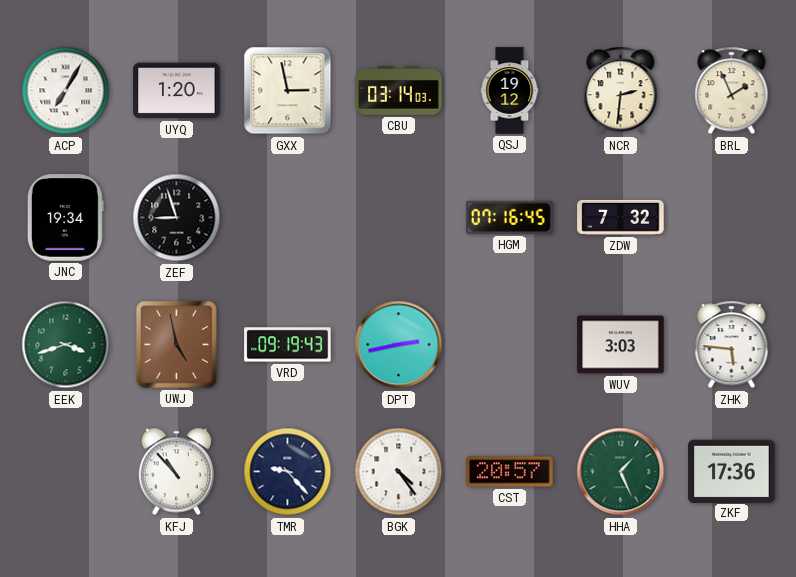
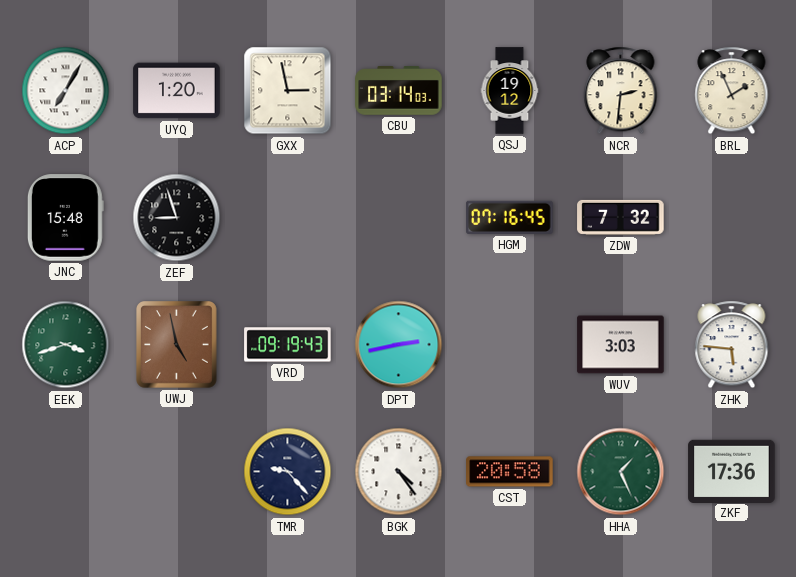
JNC: 19:34 -> 15:48 (65, 218)
KFJ: 10:53 -> none (177, 472)
CST: 20:57 -> 20:58 (510, 472)
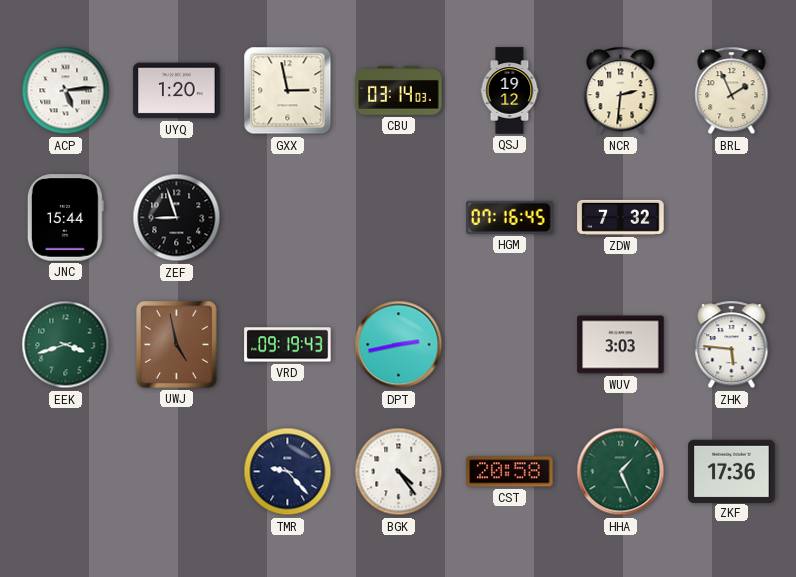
ACP: 7:05 -> 5:14 (66, 91)
JNC: 15:48 -> 15:44 (65, 218)
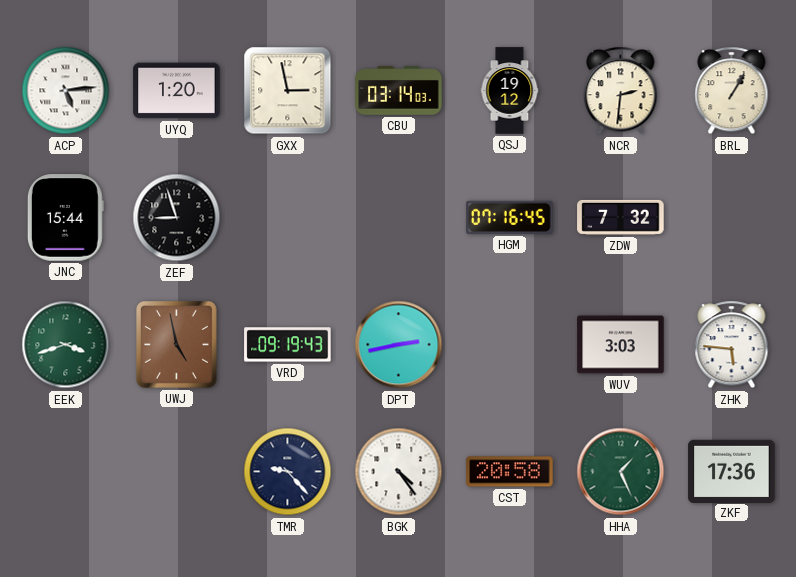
BRL: 1:56 -> 1:05 (732, 91)
